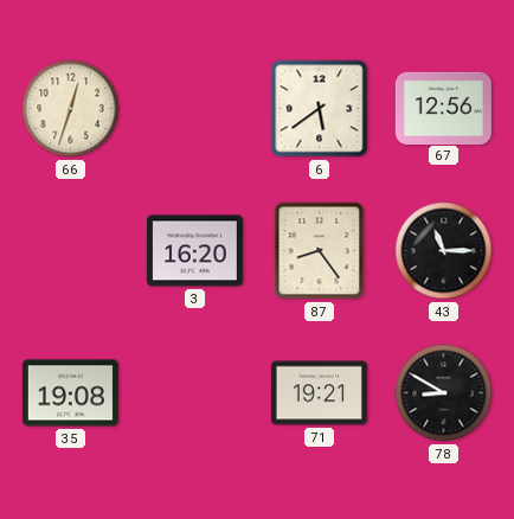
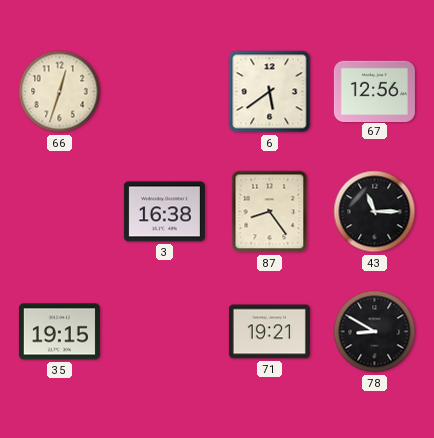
3: 16:20 -> 16:38 (164, 212)
35: 19:08 -> 19:15 (59, 332)
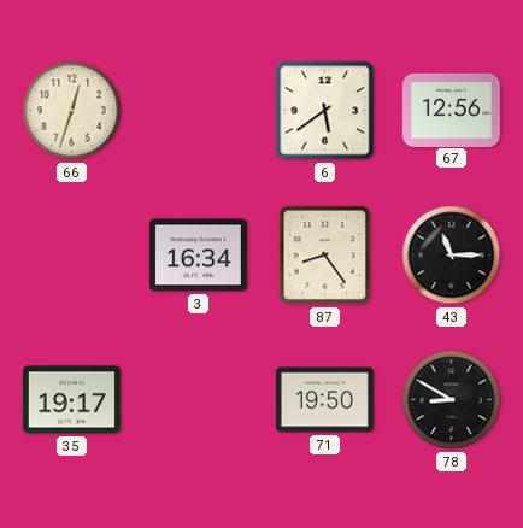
3: 16:38 -> 16:34 (198, 256)
35: 19:15 -> 19:17 (71, 400)
71: 19:21 -> 19:50 (324, 400)
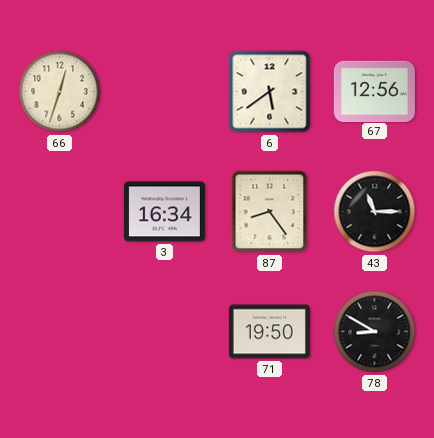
35: 19:17 -> none (71, 400)
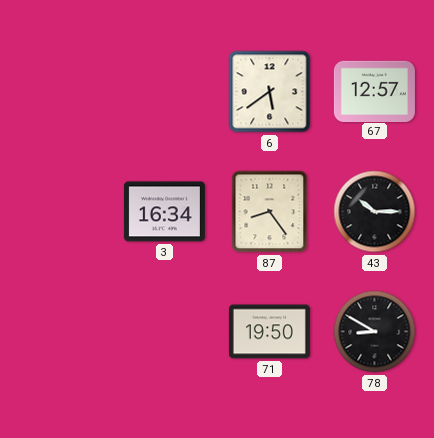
66: 12:33 -> none (60, 92)
67: 12:56 -> 12:57 (374, 91)
43: 11:15 -> 10:15 (375, 212)
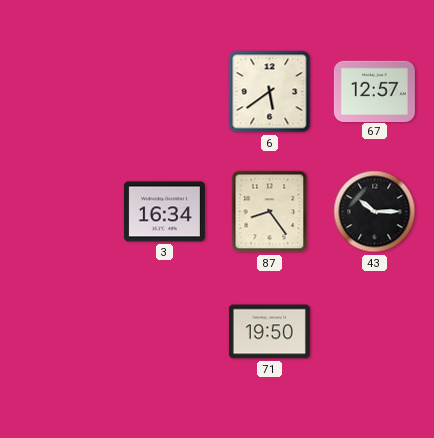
78: 8:50 -> none (375, 332)
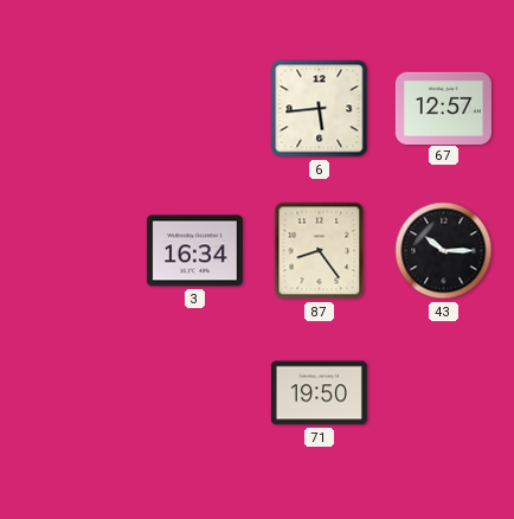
6: 5:39 -> 5:44 (320, 109)
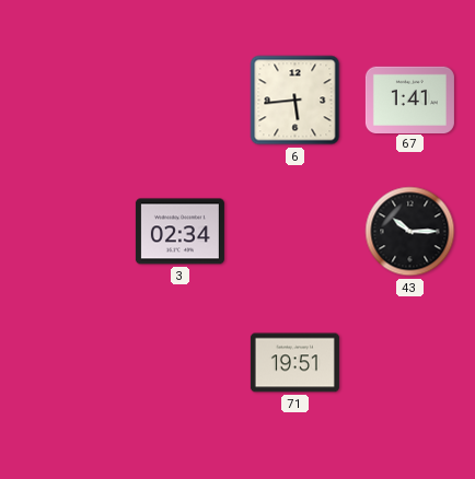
67: 12:57 -> 1:41 (409, 100)
3: 16:34 -> 02:34 (179, 232)
87: 8:24 -> none (320, 251)
71: 19:50 -> 19:51 (294, 363)
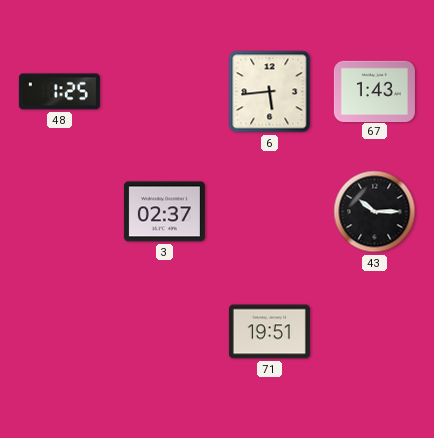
48: none -> 1:25 (59, 92)
67: 1:41 -> 1:43 (374, 91)
3: 02:34 -> 02:37 (164, 212)
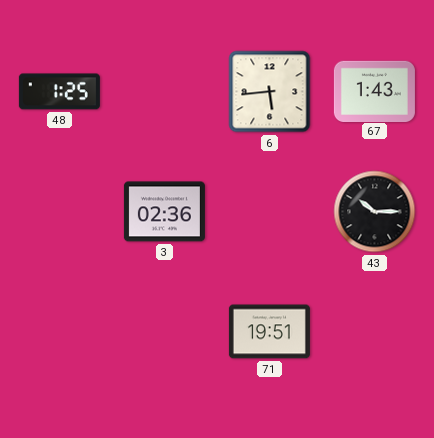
3: 02:37 -> 02:36 (164, 212)
